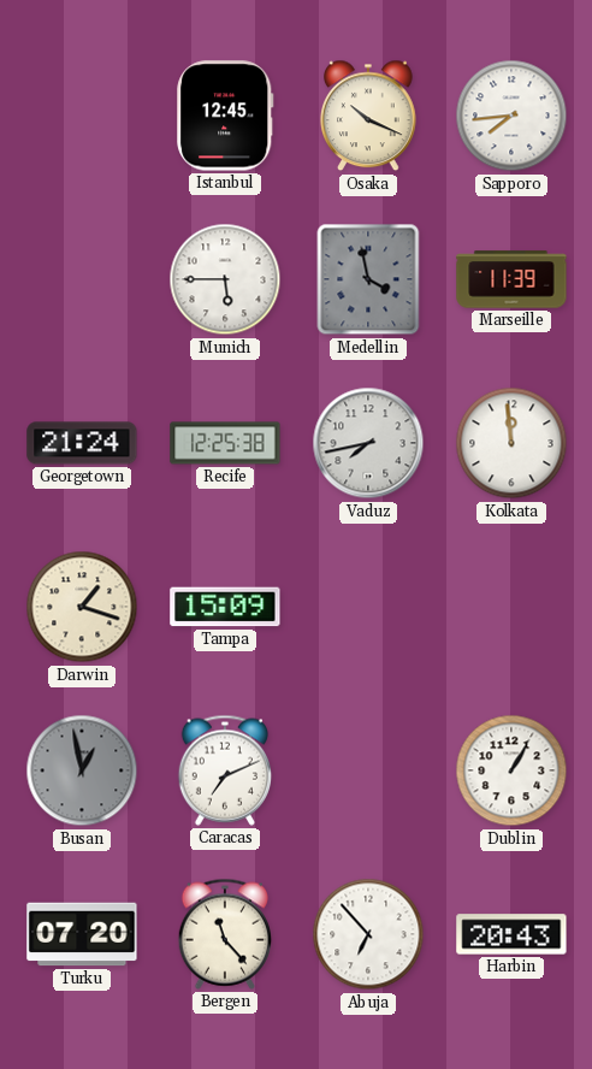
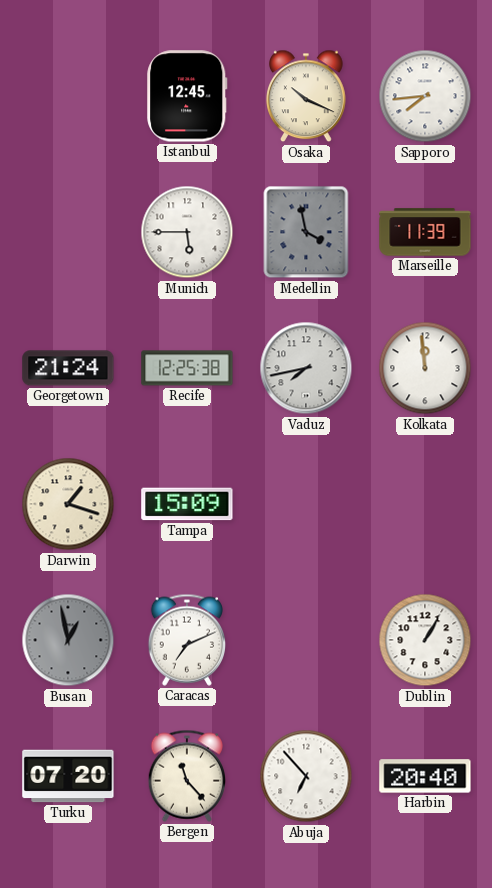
Harbin: 20:43 -> 20:40 (425, 776)
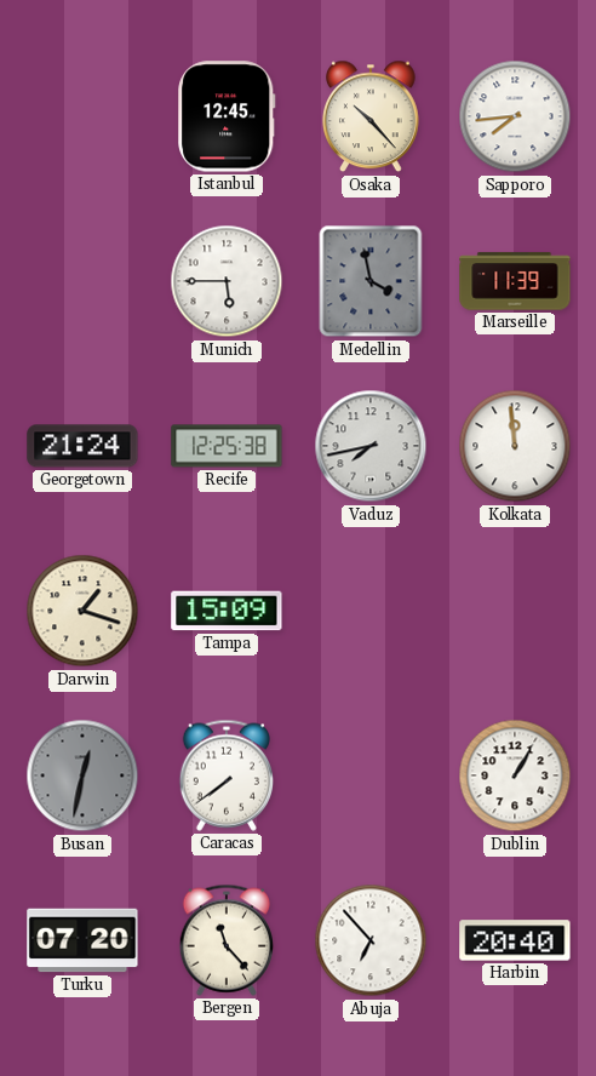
Osaka: 10:19 -> 10:23 (371, 116)
Busan: 12:58 -> 12:32 (82, 775)
Caracas: 7:11 -> 7:39 (225, 775)
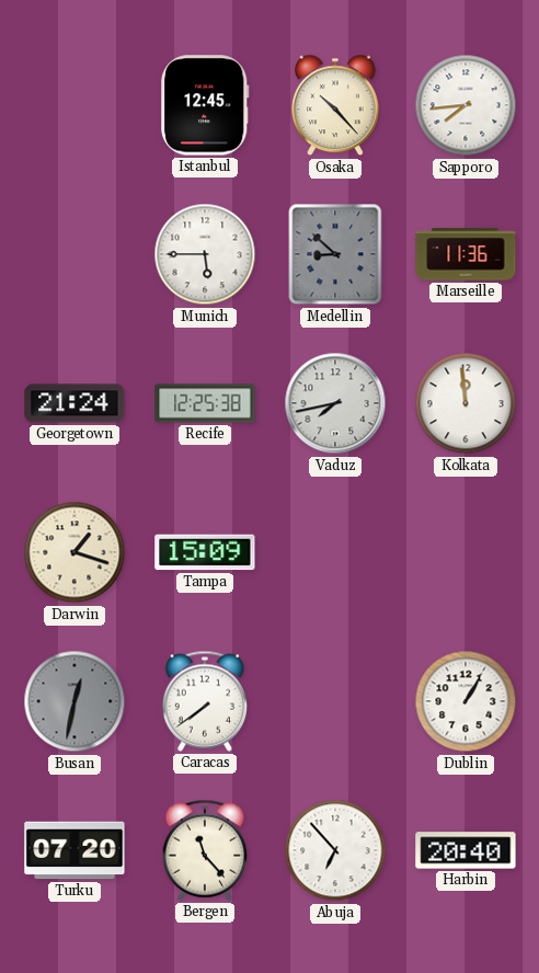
Medellin: 3:58 -> 8:52 (335, 254)
Marseille: 11:39 -> 11:36 (466, 254)
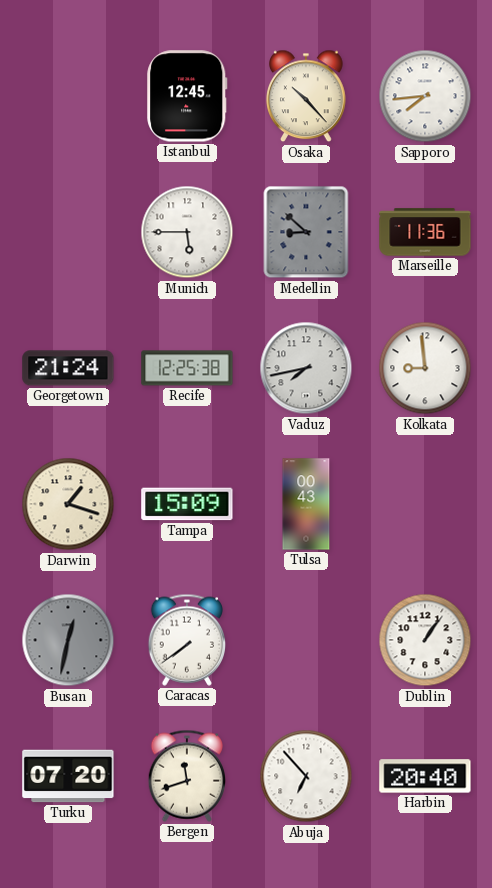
Kolkata: 11:59 -> 8:59 (425, 368)
Tulsa: none -> 00:43 (306, 504)
Dublin: 1:05 -> 1:06 (425, 640)
Bergen: 11:23 -> 11:42 (186, 776)
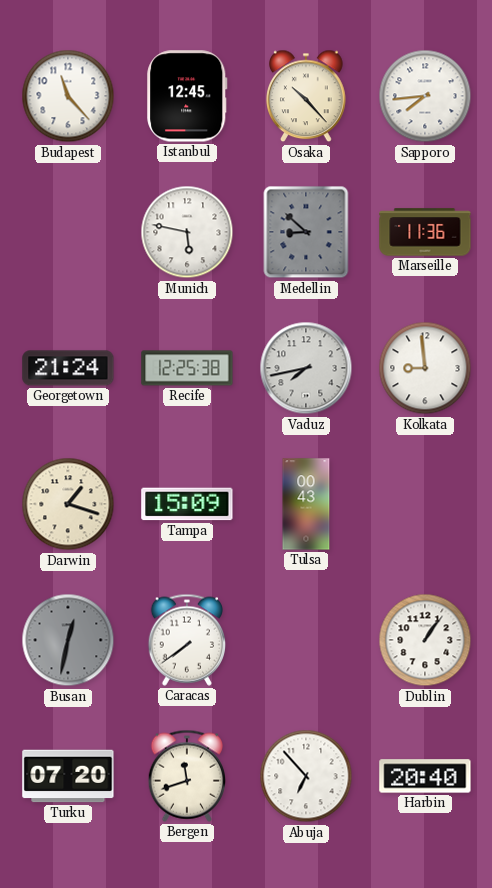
Budapest: none -> 11:23 (68, 96)
Munich: 5:45 -> 5:47 (187, 232)
